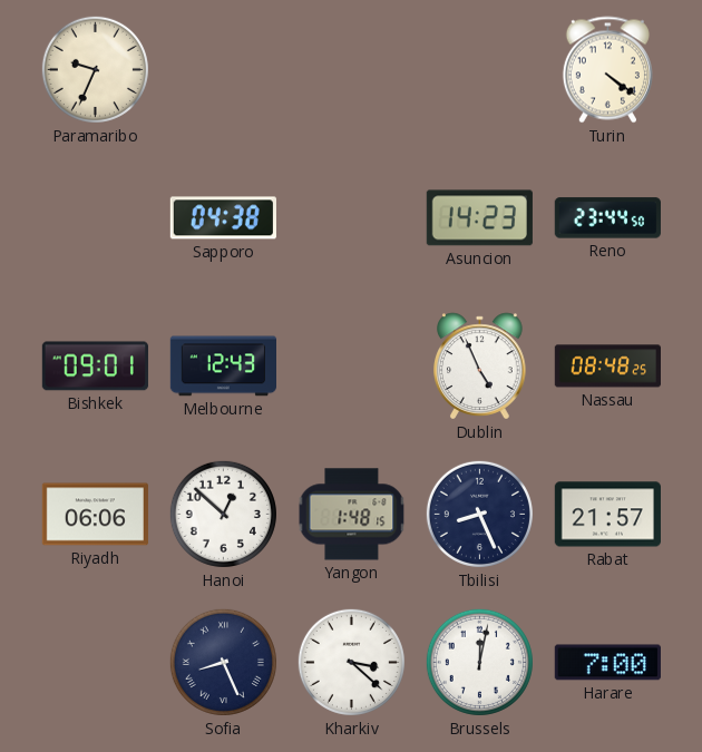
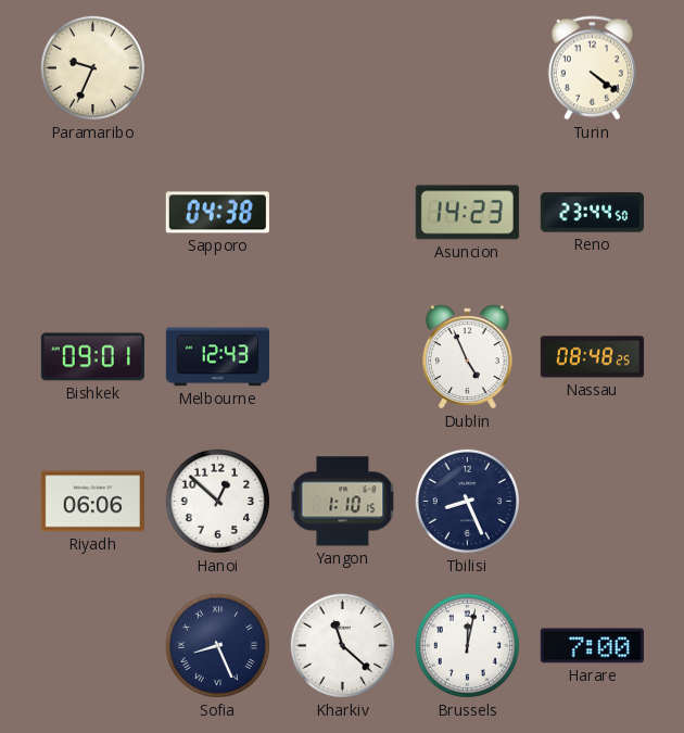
Yangon: 1:48 -> 1:10 (343, 502)
Rabat: 21:57 -> none (607, 515)
Kharkiv: 3:22 -> 11:22 (342, 645)
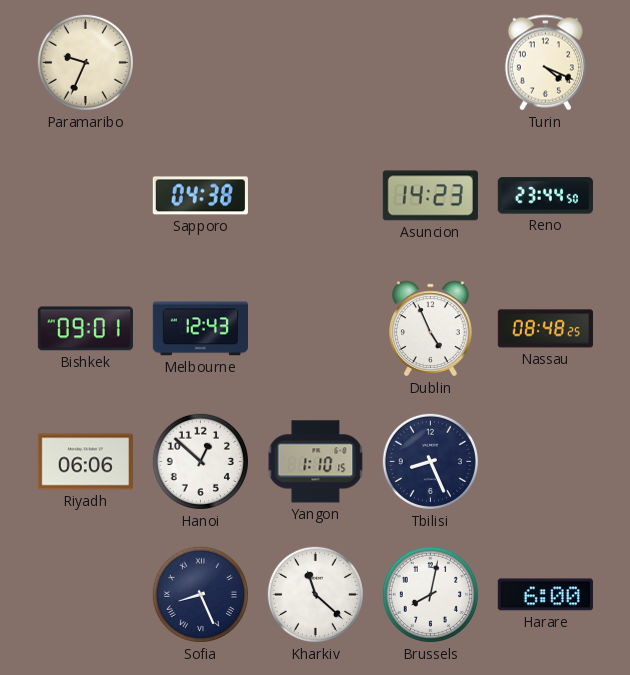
Turin: 4:21 -> 4:19 (545, 63)
Brussels: 12:02 -> 8:02 (430, 594)
Harare: 7:00 -> 6:00 (545, 595)
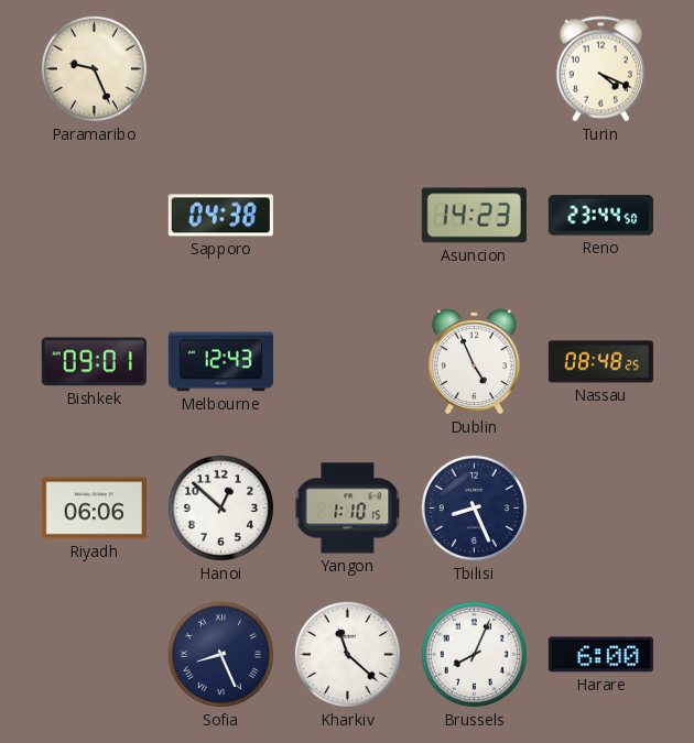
Paramaribo: 9:34 -> 9:26 (94, 68)
Brussels: 8:02 -> 8:04 (474, 654)
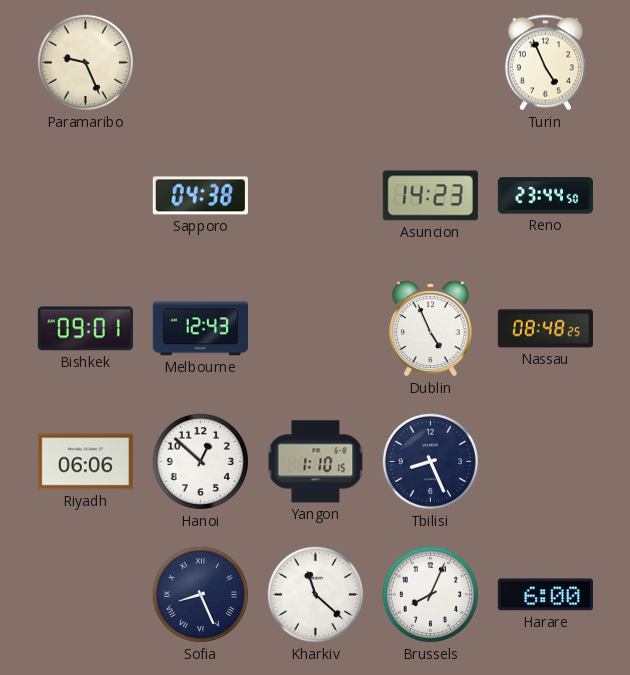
Turin: 4:19 -> 4:56 (545, 63)
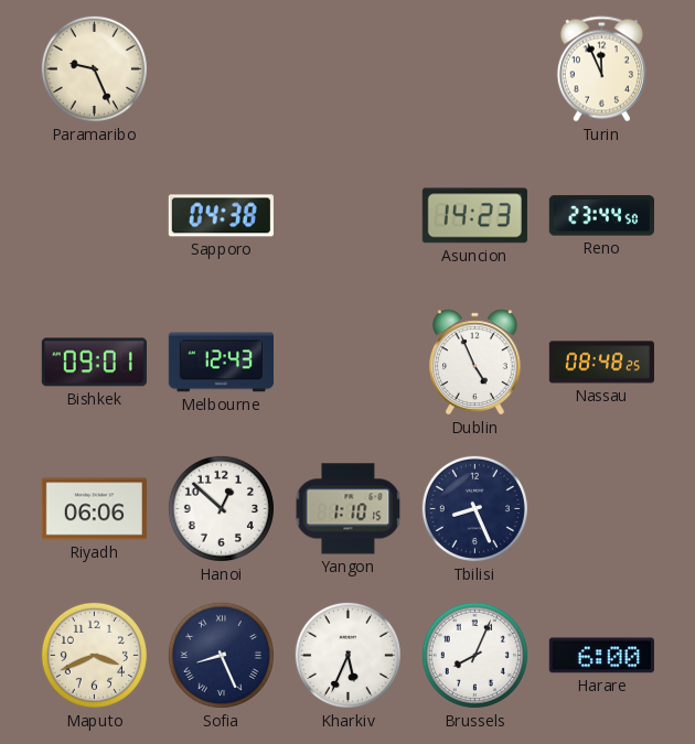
Turin: 4:56 -> 11:56 (601, 69)
Maputo: none -> 3:41 (94, 655)
Kharkiv: 11:22 -> 5:34 (347, 655)
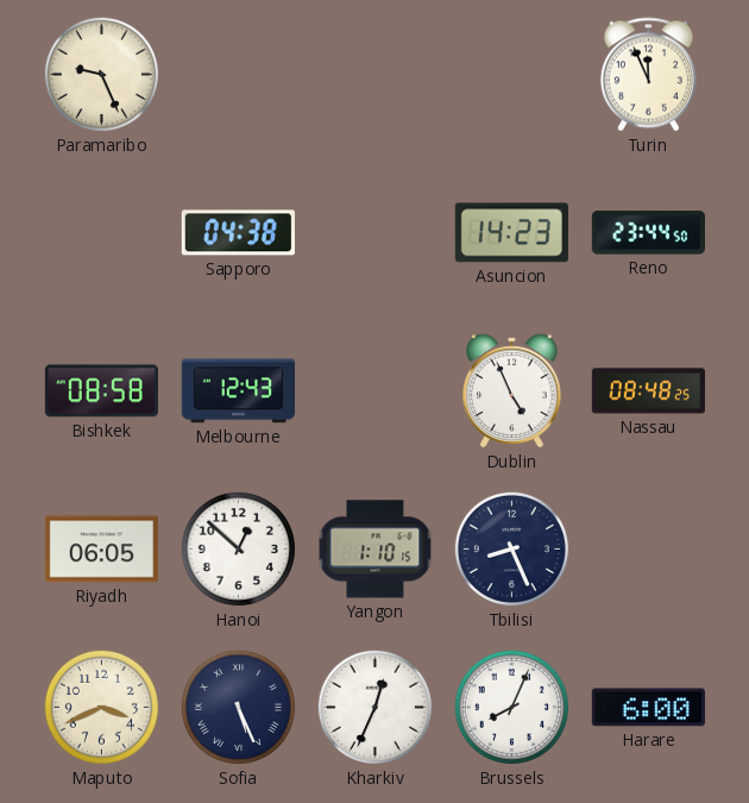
Bishkek: 09:01 -> 08:58 (101, 391)
Riyadh: 06:06 -> 06:05 (101, 550)
Sofia: 8:26 -> 5:26 (238, 707)
Kharkiv: 5:34 -> 12:34 (374, 707)
